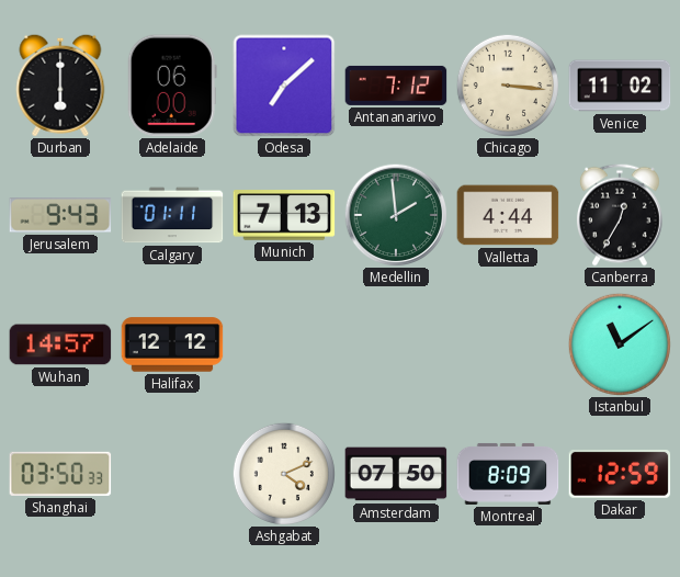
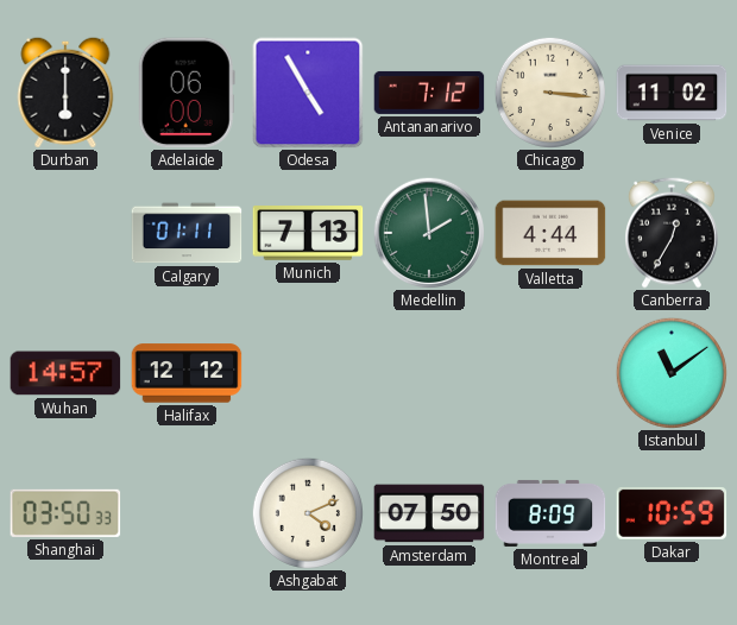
Odesa: 7:08 -> 4:55 (308, 93)
Jerusalem: 9:43 -> none (60, 215)
Dakar: 12:59 -> 10:59 (672, 513)
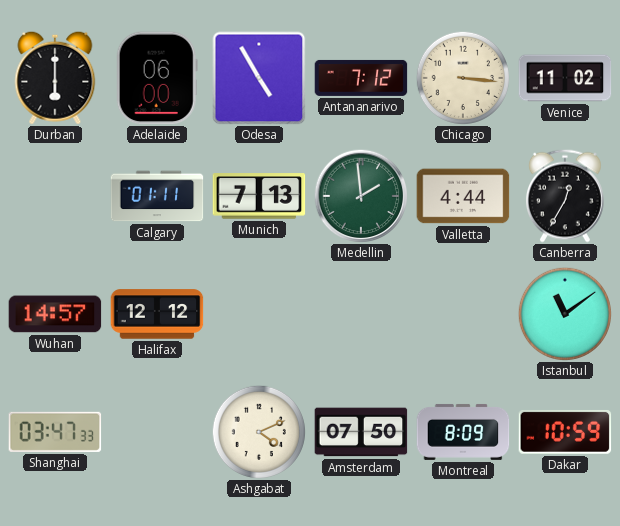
Shanghai: 03:50 -> 03:47 (55, 432)
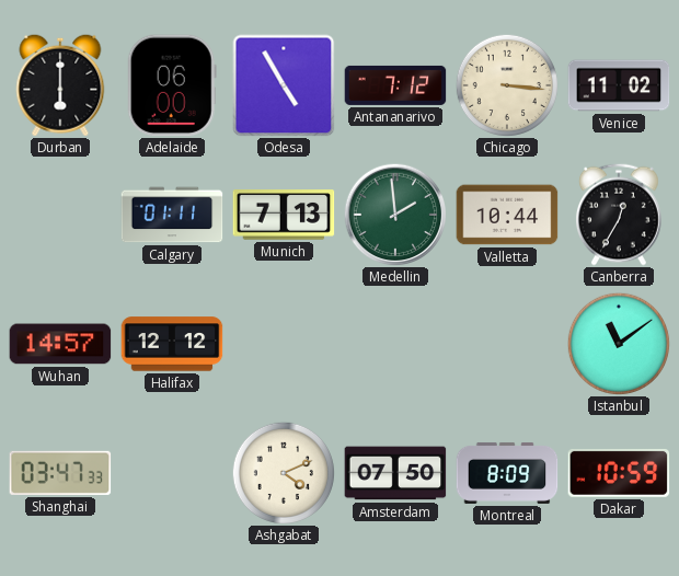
Valletta: 4:44 -> 10:44 (507, 215)
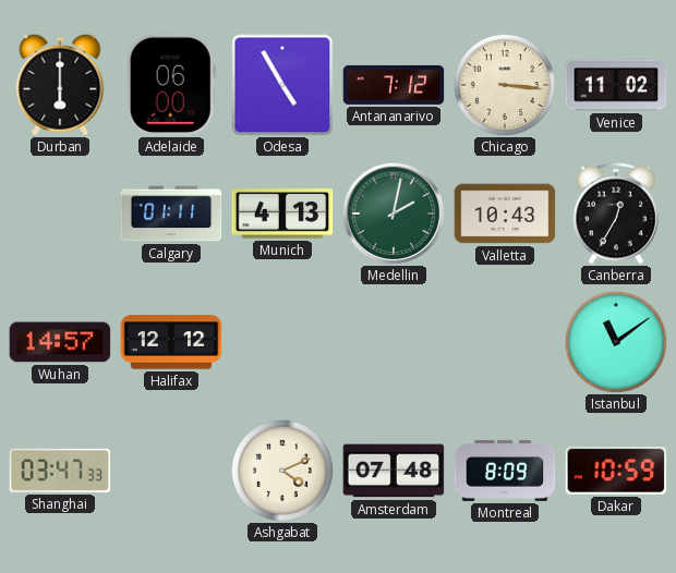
Munich: 7:13 -> 4:13 (282, 214)
Medellin: 1:59 -> 2:02 (394, 214)
Valletta: 10:44 -> 10:43 (505, 214)
Amsterdam: 07:50 -> 07:48 (394, 471)
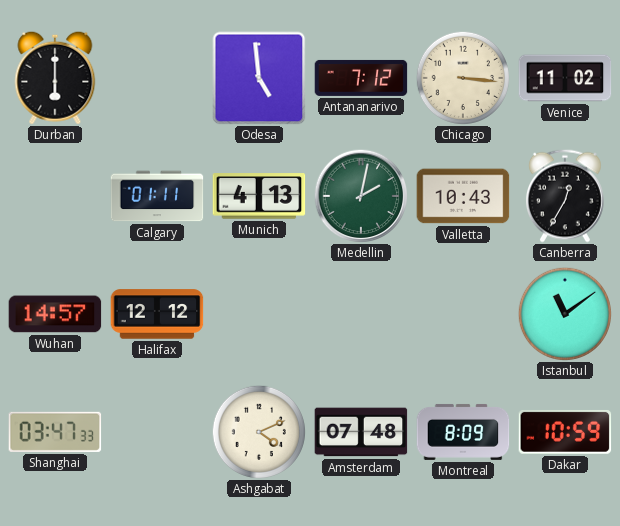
Adelaide: 06:00 -> none (171, 85)
Odesa: 4:55 -> 4:59 (259, 78)
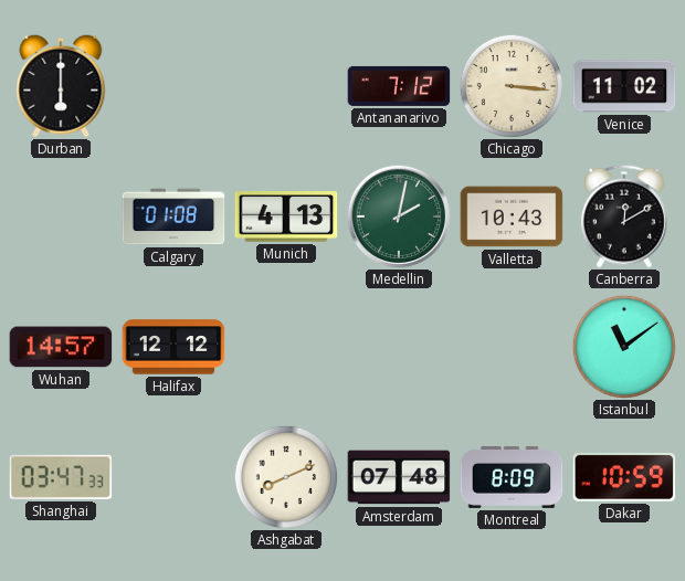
Odesa: 4:59 -> none (259, 78)
Calgary: 01:11 -> 01:08 (173, 216)
Canberra: 12:35 -> 12:10 (624, 216)
Ashgabat: 4:11 -> 8:11 (285, 476)
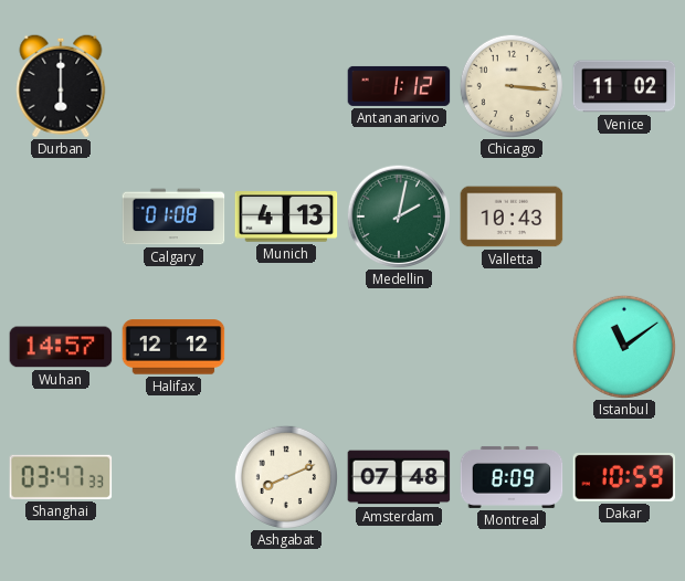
Antananarivo: 7:12 -> 1:12 (399, 86)
Canberra: 12:10 -> none (624, 216)
